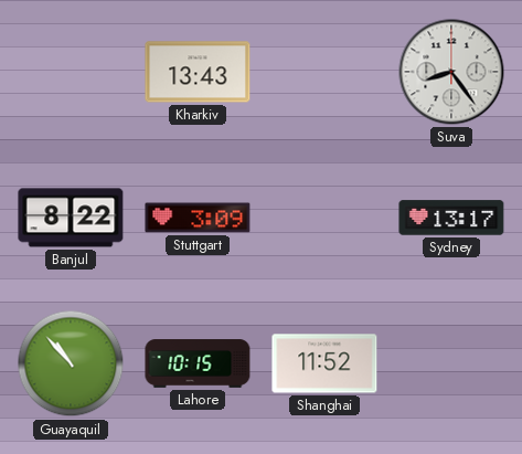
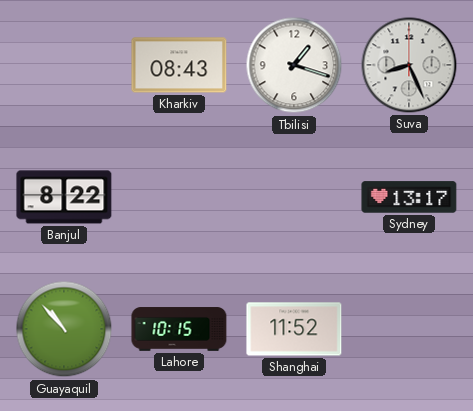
Kharkiv: 13:43 -> 08:43 (179, 65)
Tbilisi: none -> 1:18 (294, 65)
Suva: 8:24 -> 8:26 (409, 65)
Stuttgart: 3:09 -> none (198, 218)
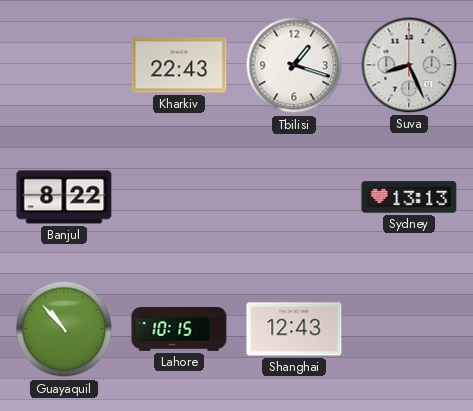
Kharkiv: 08:43 -> 22:43 (179, 65)
Sydney: 13:17 -> 13:13 (409, 197)
Shanghai: 11:52 -> 12:43 (294, 329)
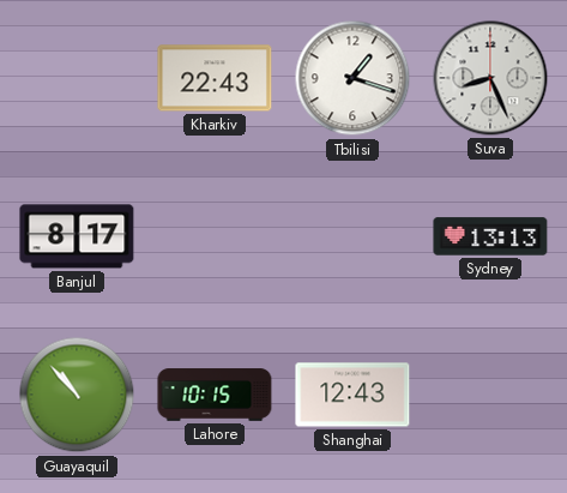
Banjul: 8:22 -> 8:17 (77, 236)
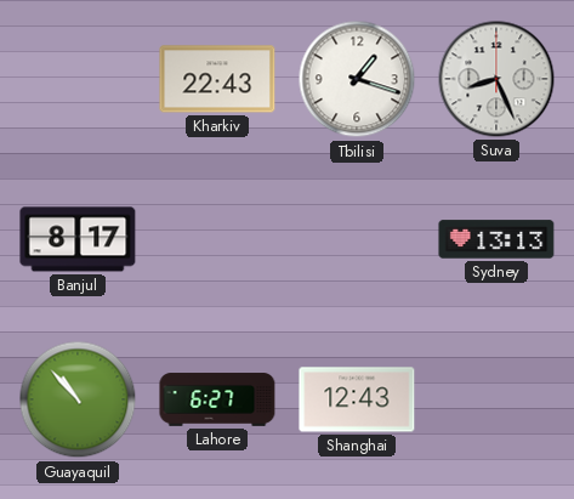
Lahore: 10:15 -> 6:27 (217, 399)
